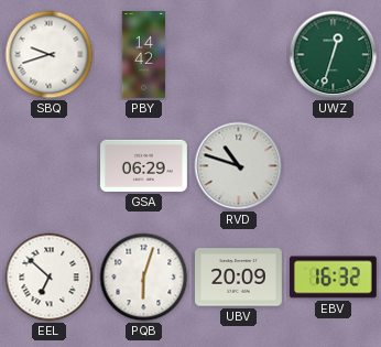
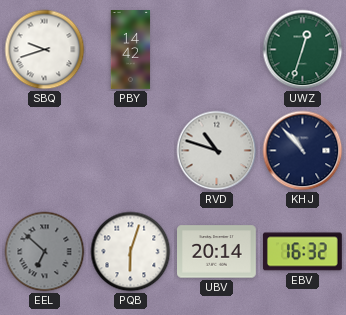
GSA: 06:29 -> none (144, 165)
KHJ: none -> 10:53 (303, 151)
EEL dial: white -> grey (45, 252)
UBV: 20:09 -> 20:14 (217, 252)
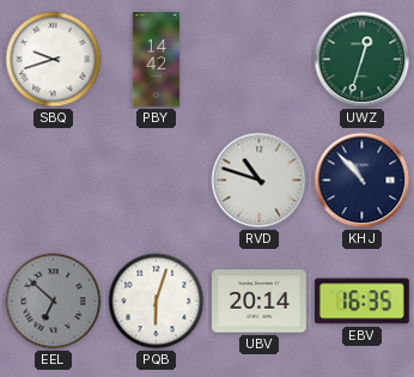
EBV: 16:32 -> 16:35 (361, 302)
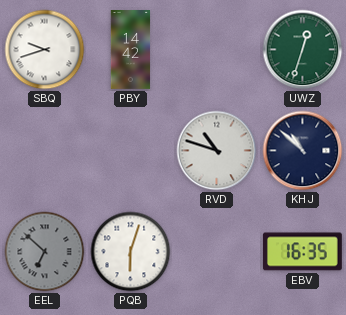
KHJ: 10:53 -> 10:52 (303, 151)
UBV: 20:14 -> none (260, 302)
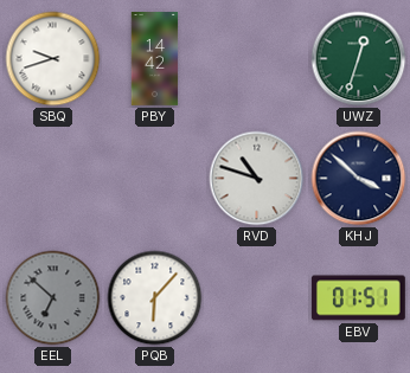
KHJ: 10:52 -> 3:52 (359, 179)
PQB: 6:03 -> 6:07 (155, 298)
EBV: 16:35 -> 01:51 (358, 298)
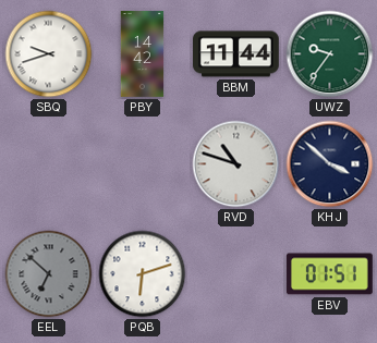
BBM: none -> 11:44 (236, 54)
UWZ: 12:33 -> 9:36 (330, 54)
PQB: 6:07 -> 6:12 (143, 274)
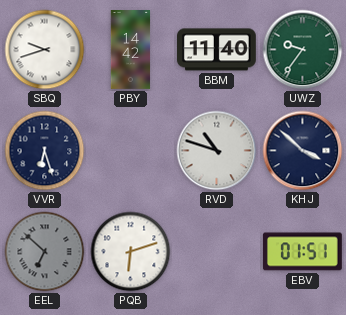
BBM: 11:44 -> 11:40 (217, 50)
VVR: none -> 6:27 (45, 151)
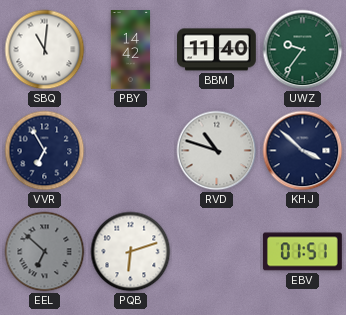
SBQ: 9:42 -> 11:01 (45, 50)
VVR: 6:27 -> 6:55 (45, 151)
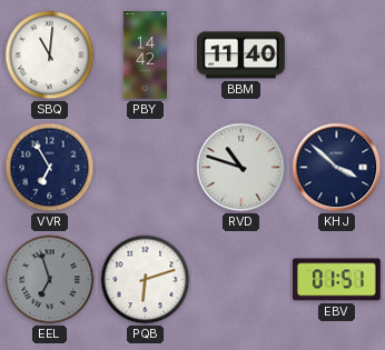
UWZ: 9:36 -> none (303, 50)
EEL: 6:52 -> 6:57 (50, 280)
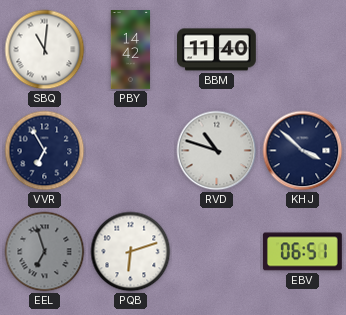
EBV: 01:51 -> 06:51 (302, 252)
